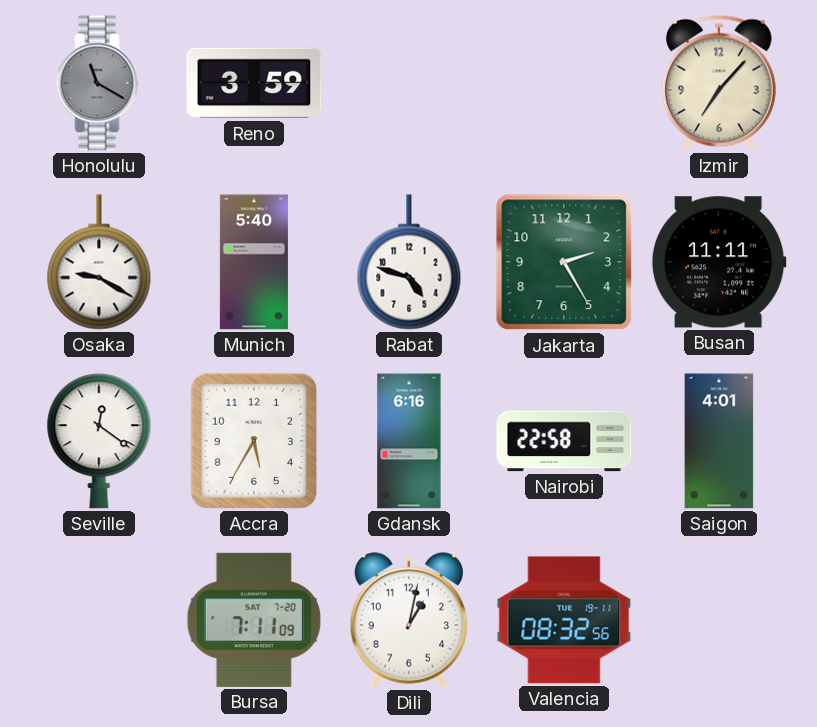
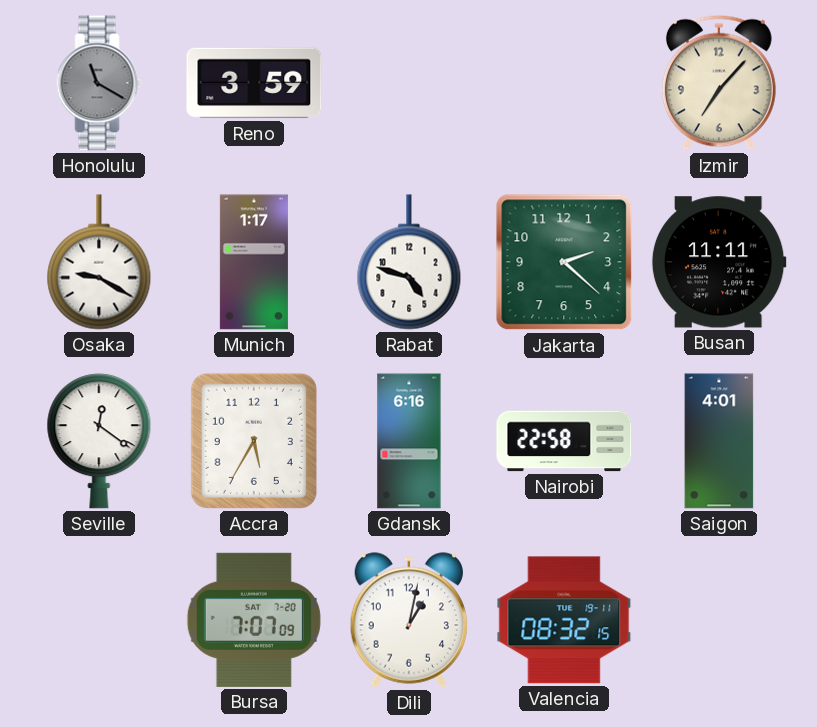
Munich: 5:40 -> 1:17 (254, 262)
Jakarta: 2:25 -> 2:22 (564, 262)
Bursa: 7:11 -> 7:07 (254, 620)
Valencia: 08:32:56 -> 08:32:15 (564, 620)
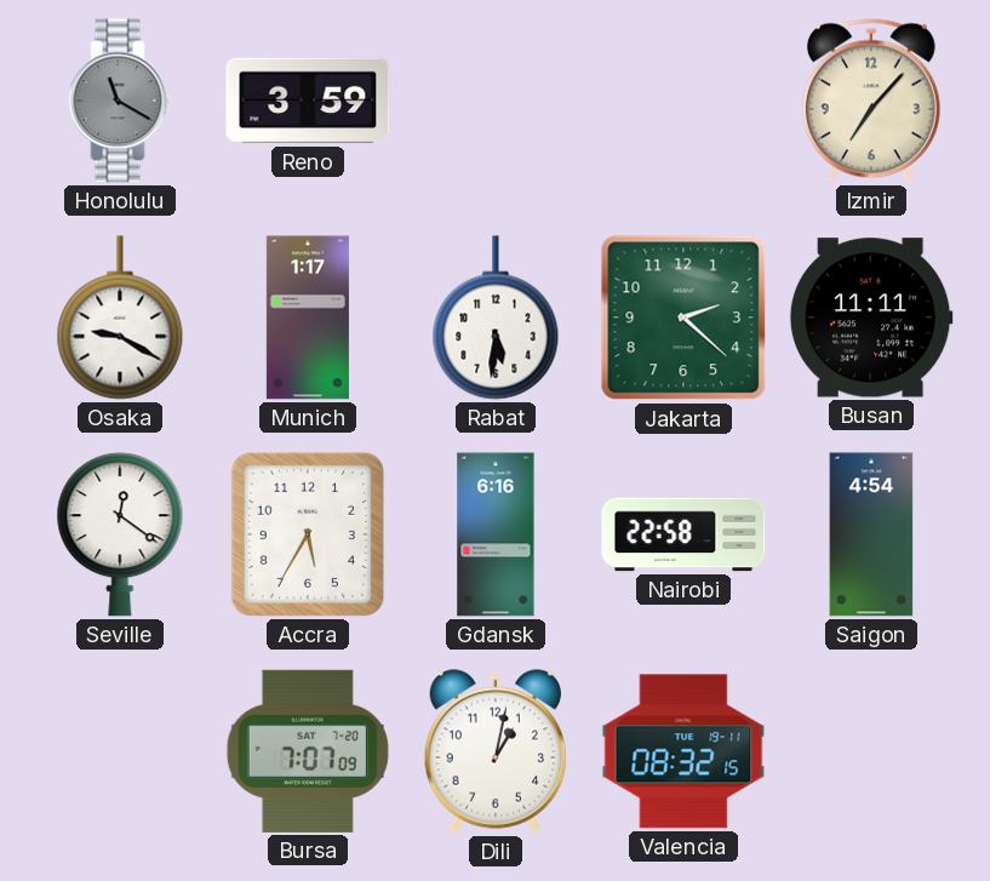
Rabat: 4:48 -> 5:31 (496, 317)
Saigon: 4:01 -> 4:54 (871, 534)
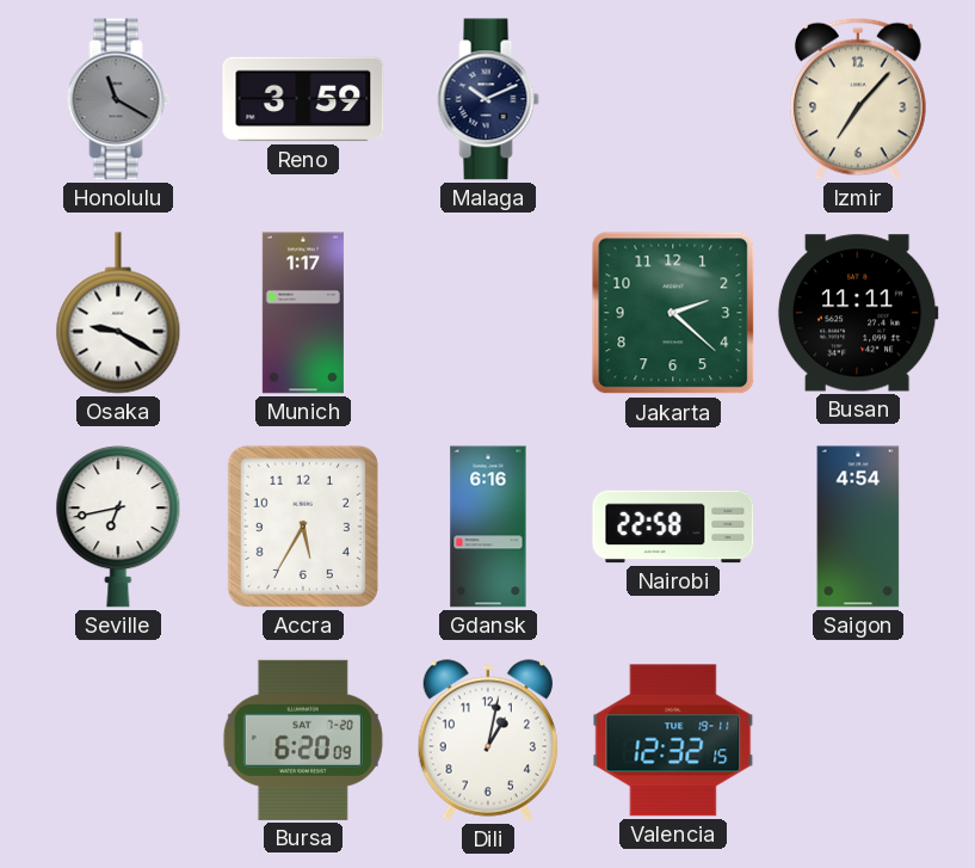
Malaga: none -> 10:11 (488, 99)
Rabat: 5:31 -> none (496, 317)
Seville: 12:21 -> 6:43 (118, 527)
Bursa: 7:07 -> 6:20 (303, 740)
Valencia: 08:32 -> 12:32 (673, 740)
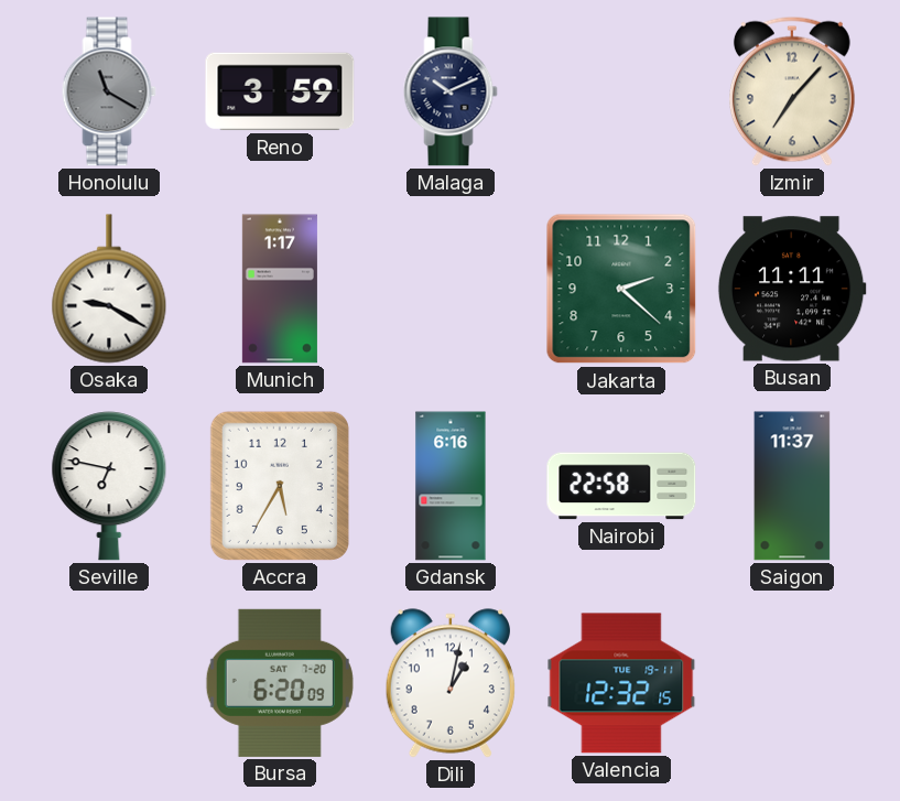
Seville: 6:43 -> 6:47 (109, 486)
Saigon: 4:54 -> 11:37 (792, 486)
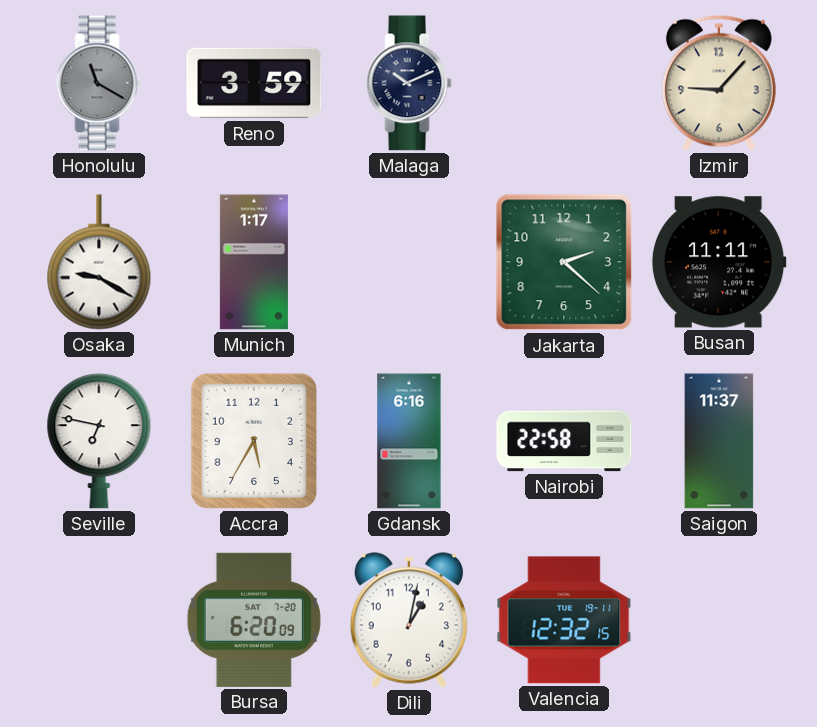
Izmir: 7:07 -> 9:07 (719, 83)
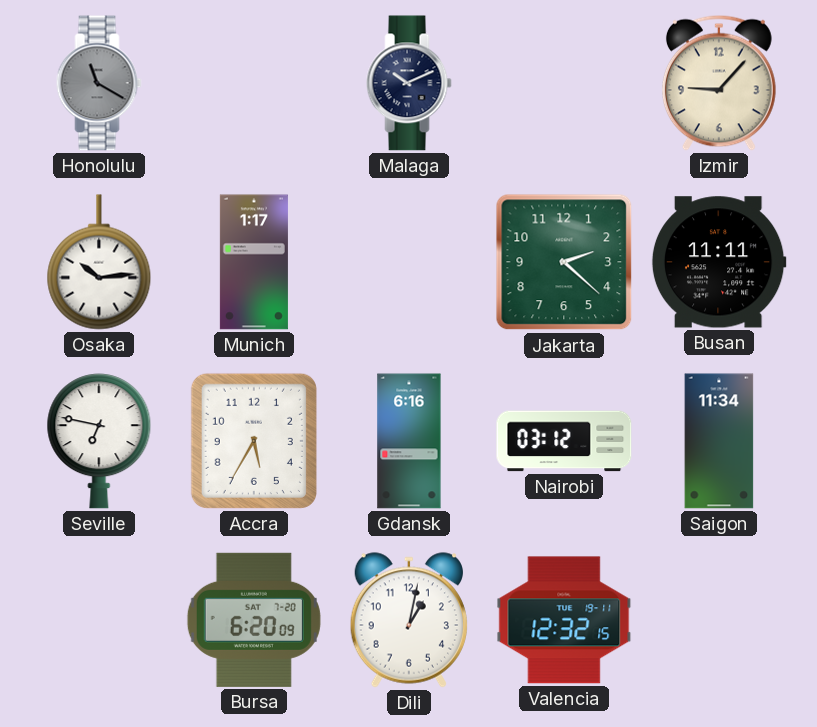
Reno: 3:59 -> none (254, 83)
Osaka: 9:20 -> 10:14 (99, 262)
Nairobi: 22:58 -> 03:12 (564, 441)
Saigon: 11:37 -> 11:34 (719, 441)
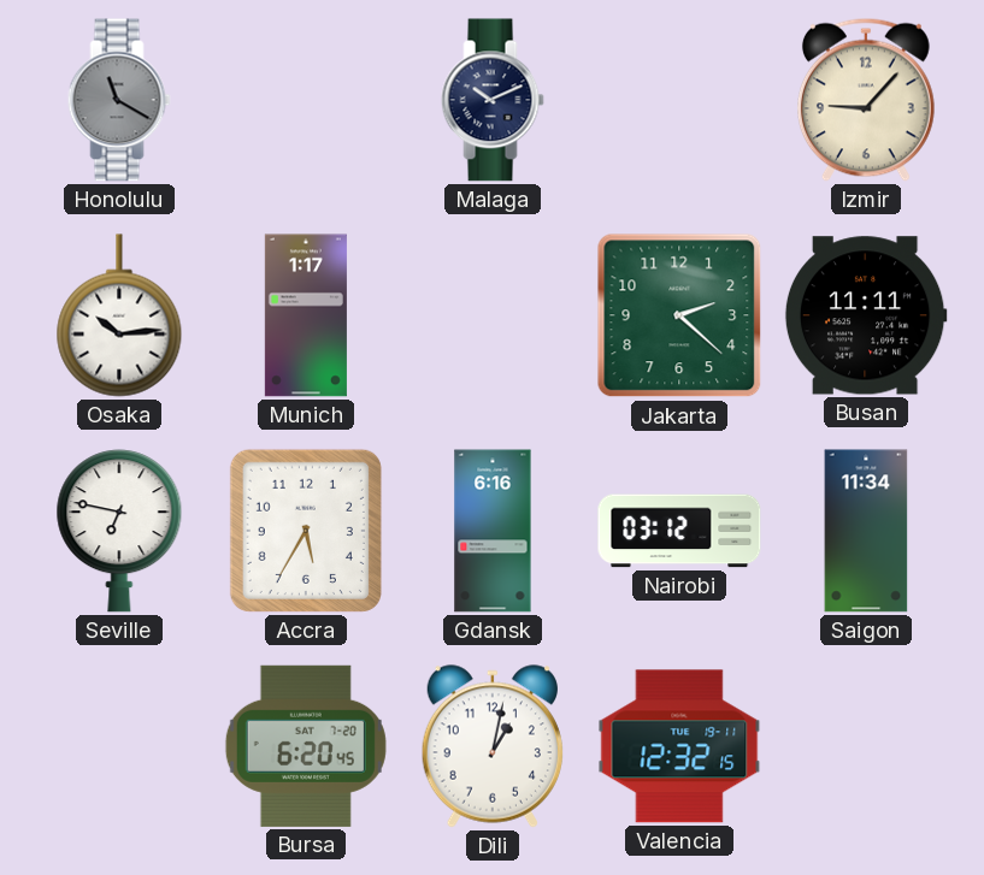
Bursa: 6:20:09 -> 6:20:45 (306, 746)
